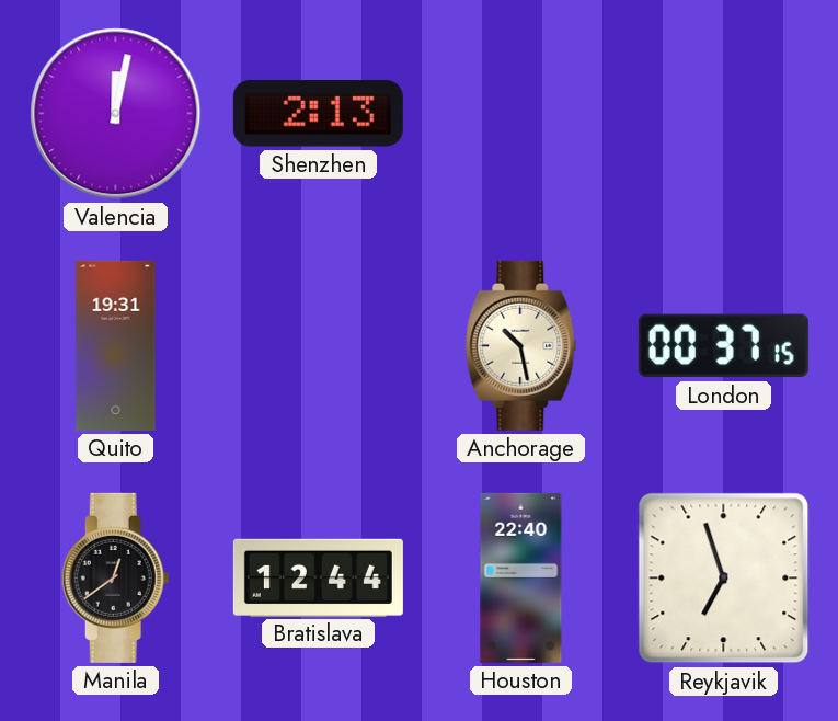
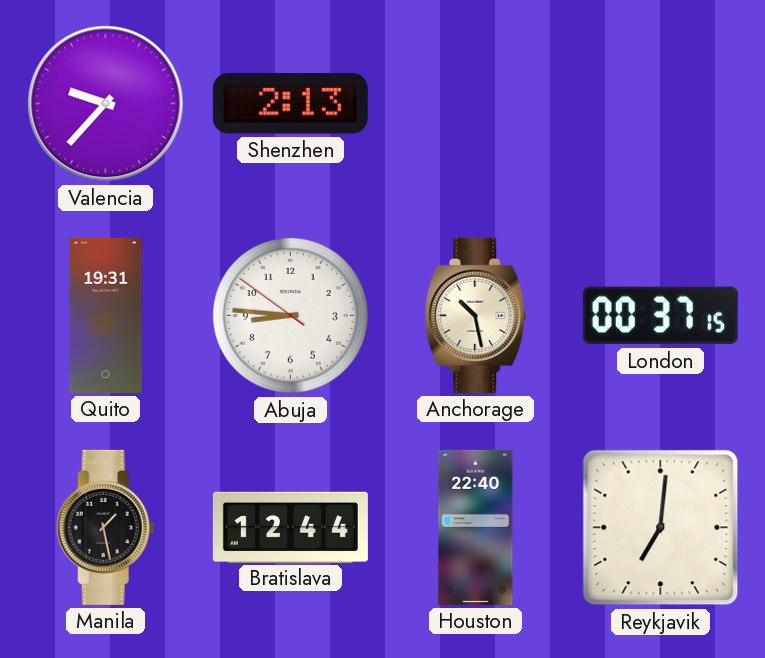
Valencia: 12:02 -> 9:37 (106, 104)
Abuja: none -> 8:45 (291, 316)
Manila: 12:39 -> 1:28 (105, 527)
Reykjavik: 6:57 -> 7:01 (661, 528)
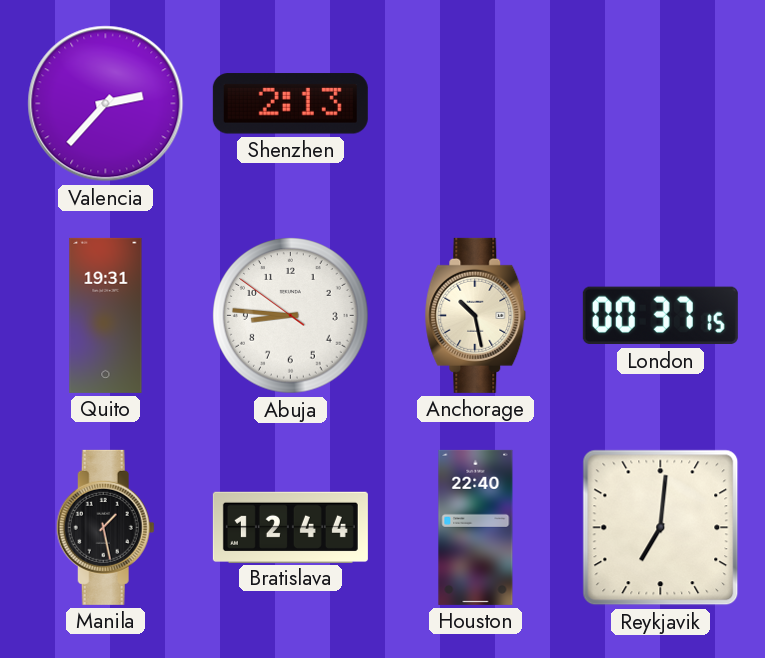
Valencia: 9:37 -> 2:37 (106, 104)
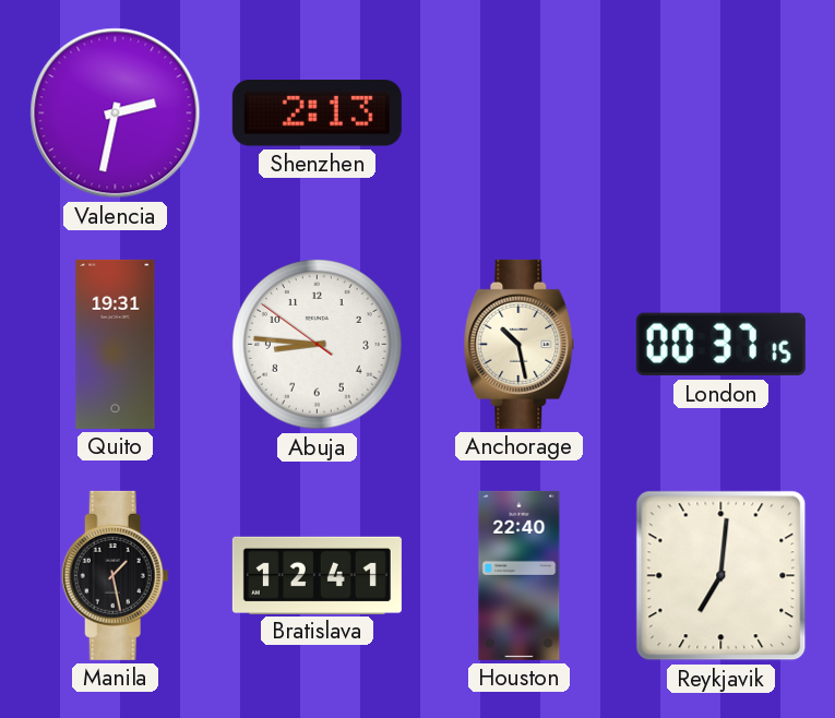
Valencia: 2:37 -> 2:32 (116, 113)
Bratislava: 12:44 -> 12:41 (317, 575)
